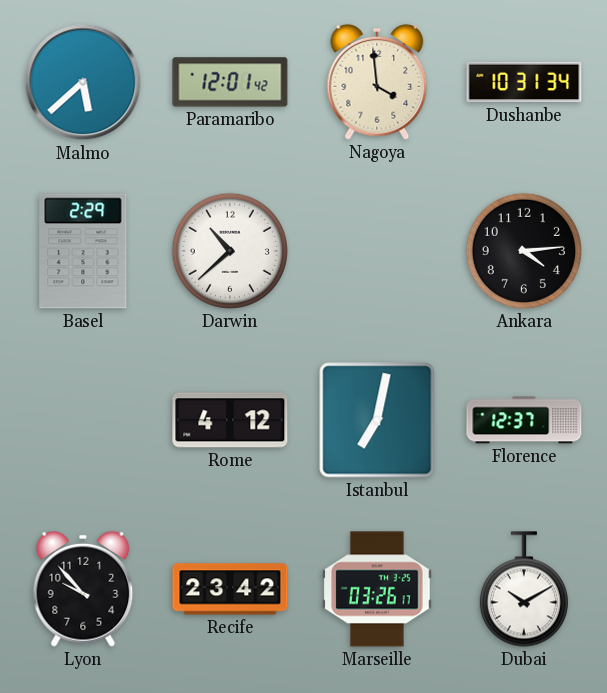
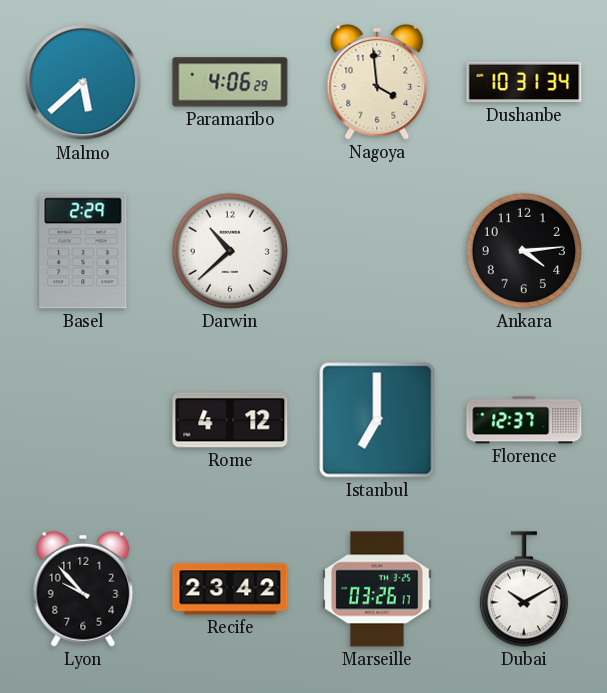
Paramaribo: 12:01 -> 4:06 (230, 82)
Istanbul: 7:02 -> 7:00 (377, 420)
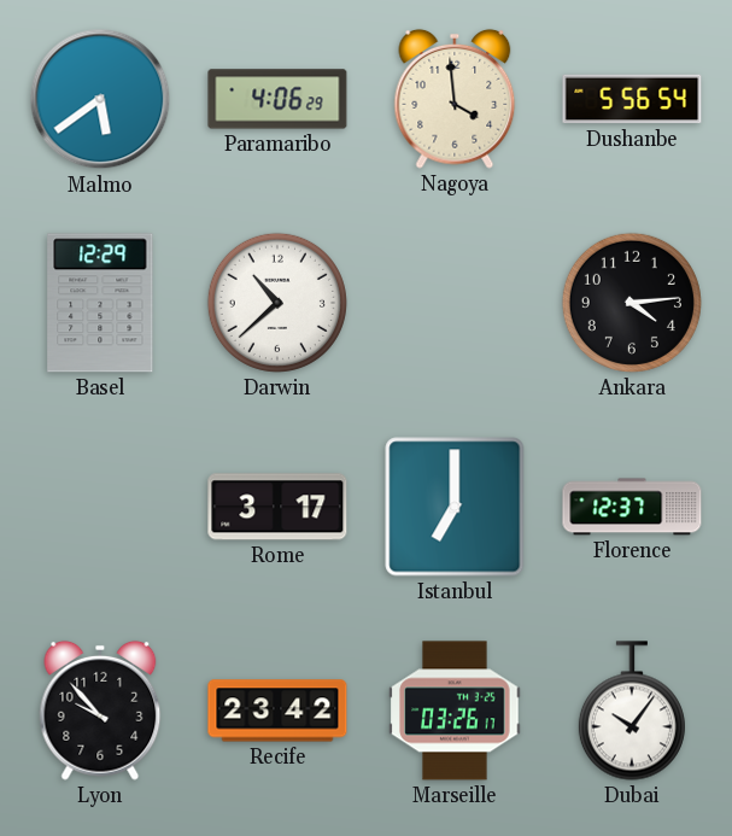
Malmo: 5:38 -> 5:39 (100, 99)
Dushanbe: 10:31 -> 5:56 (632, 99)
Basel: 2:29 -> 12:29 (100, 303)
Rome: 4:12 -> 3:17 (277, 507)
Dubai: 10:10 -> 10:06 (632, 711)
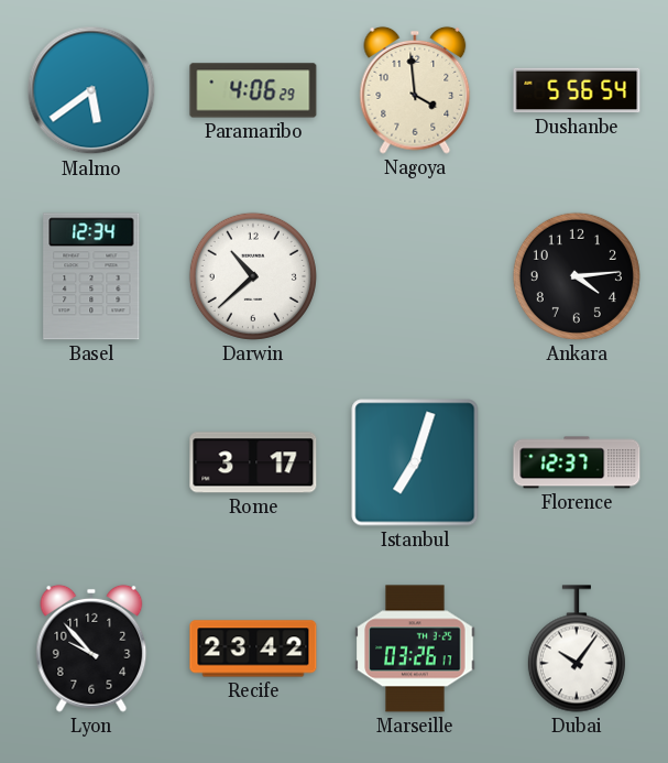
Basel: 12:29 -> 12:34 (91, 276)
Istanbul: 7:00 -> 7:03 (415, 462)
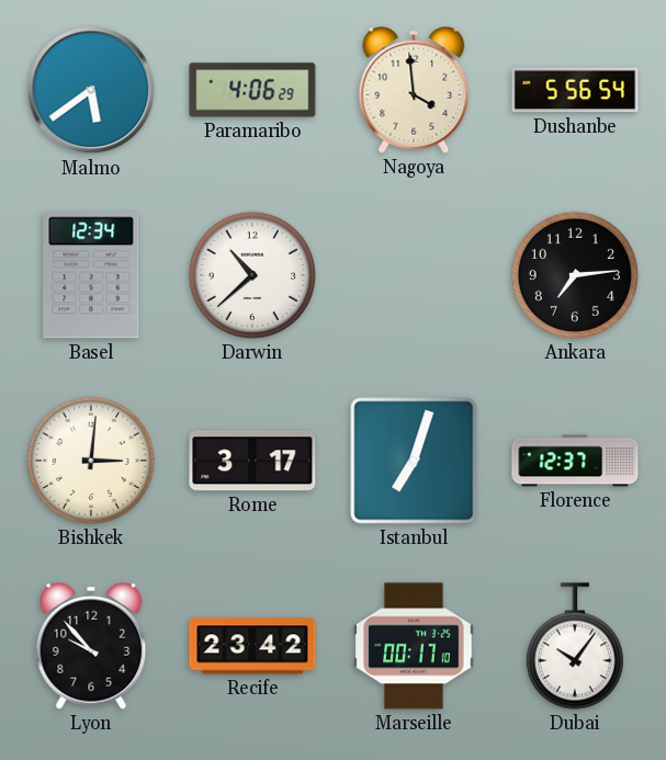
Ankara: 4:14 -> 7:14 (575, 275)
Bishkek: none -> 3:01 (91, 461)
Marseille: 03:26 -> 00:17 (414, 646)
